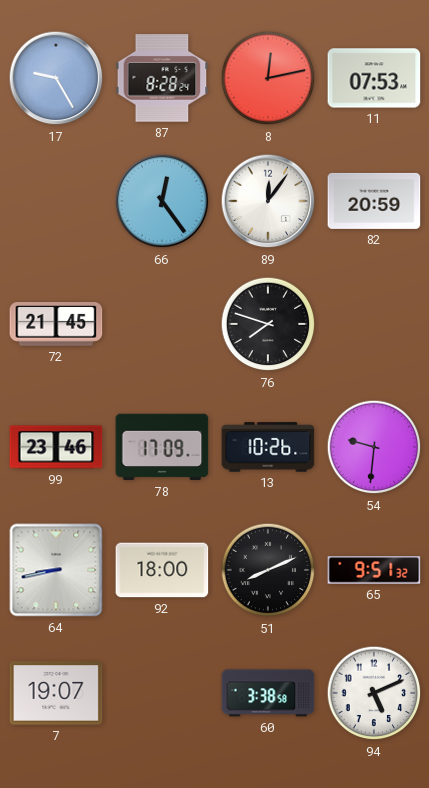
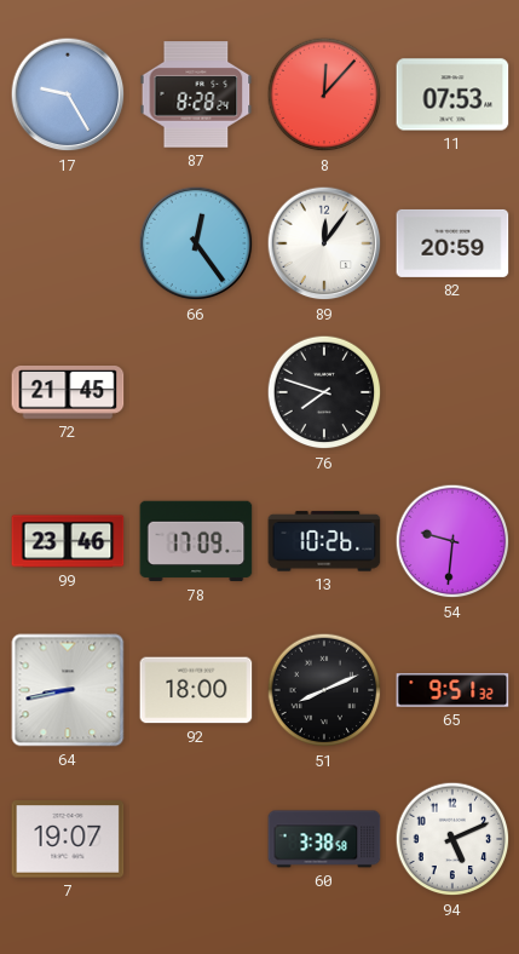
8: 12:13 -> 12:07 (324, 94)
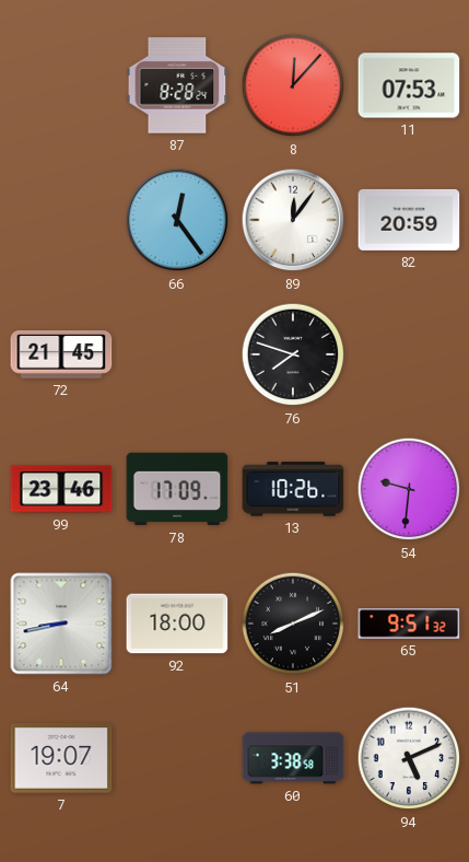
17: 9:25 -> none (68, 94)
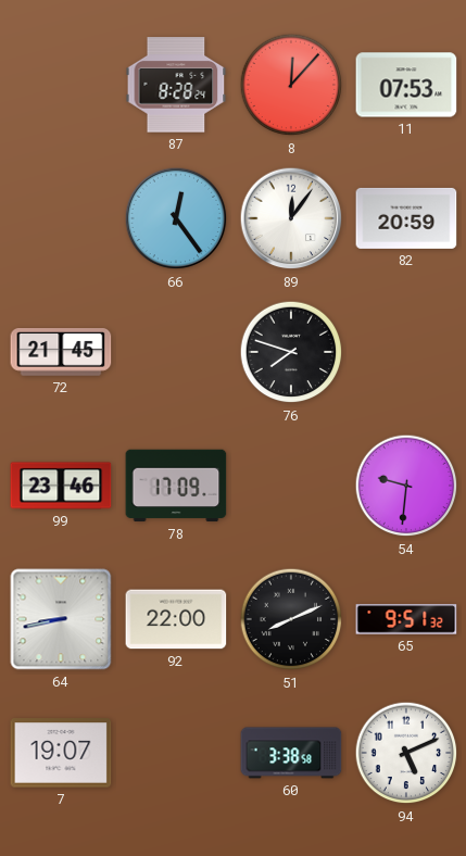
13: 10:26 -> none (293, 489)
92: 18:00 -> 22:00 (176, 619)
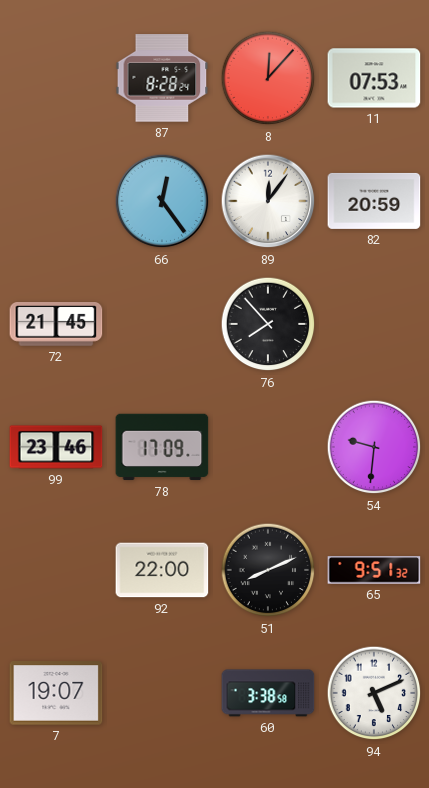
76: 7:48 -> 7:53 (268, 324)
64: 8:43 -> none (61, 619)
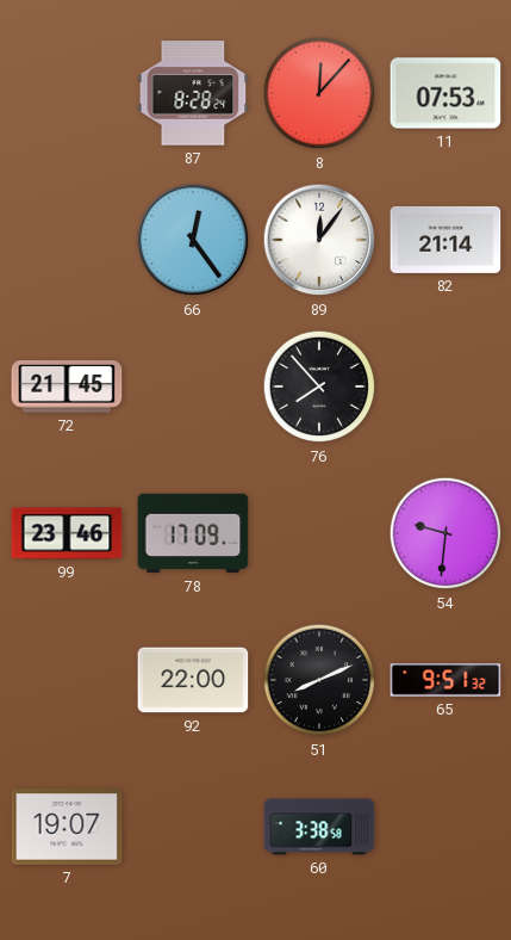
82: 20:59 -> 21:14 (445, 240)
94: 5:11 -> none (374, 693)
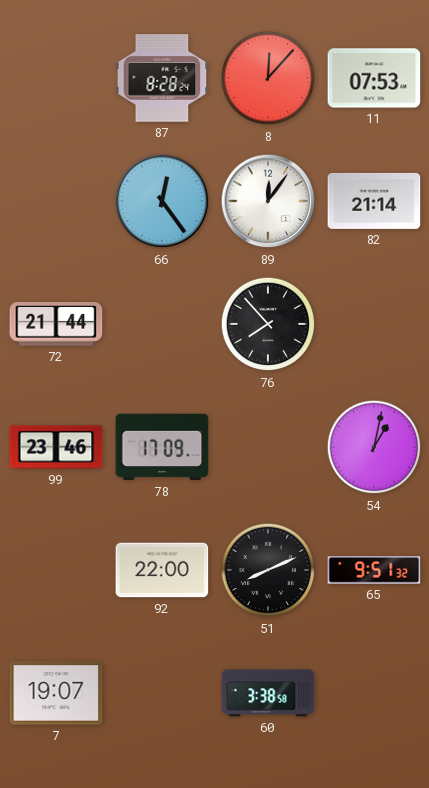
72: 21:45 -> 21:44 (56, 325)
54: 9:31 -> 1:02 (374, 447)
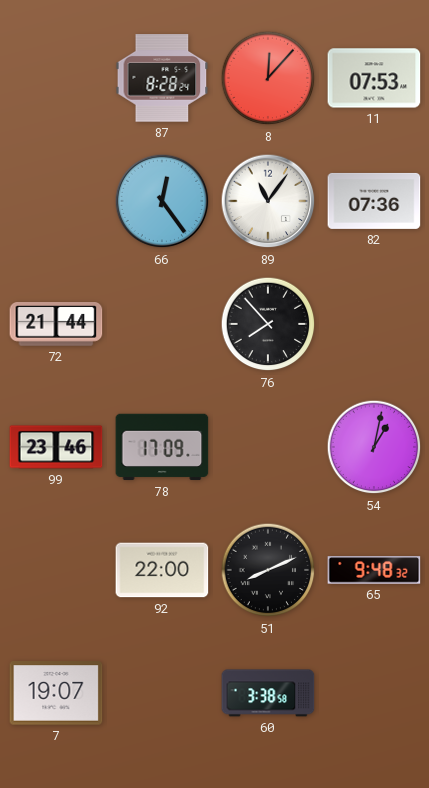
89: 12:06 -> 11:06 (268, 201)
82: 21:14 -> 07:36 (374, 201)
65: 9:51 -> 9:48 (374, 570)
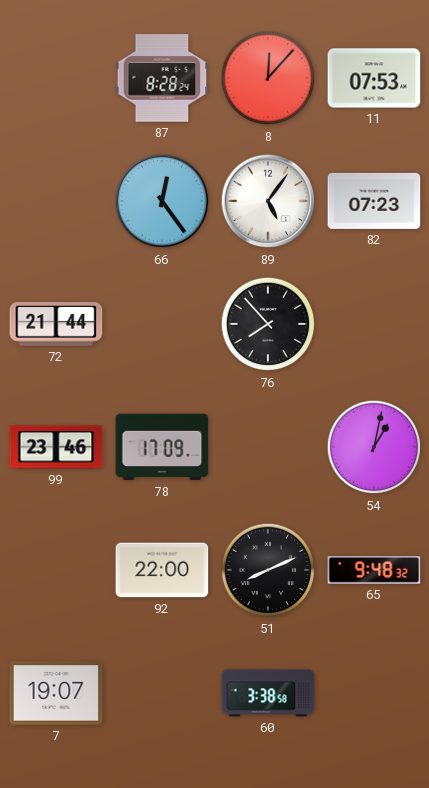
89: 11:06 -> 5:06 (268, 201)
82: 07:36 -> 07:23 (374, 201)
